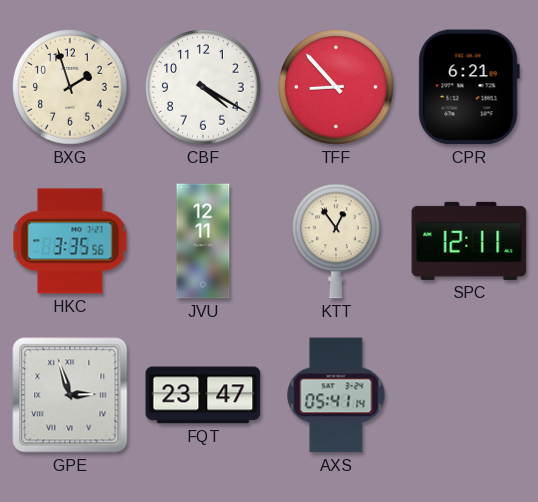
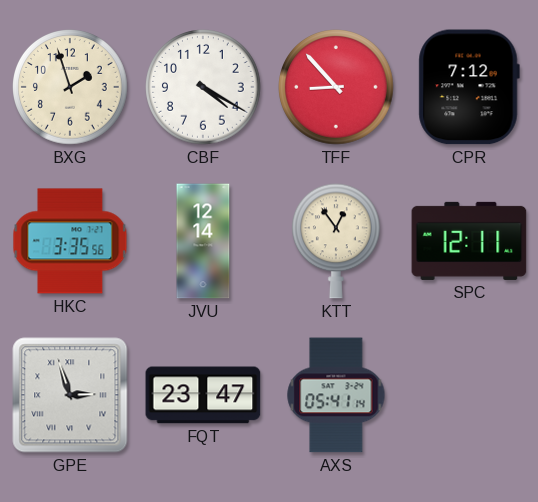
CPR: 6:21 -> 7:12 (469, 87)
JVU: 12:11 -> 12:14 (203, 241)
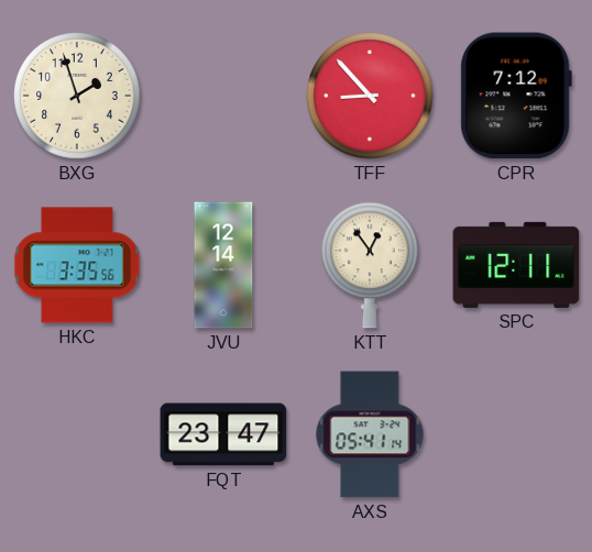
CBF: 4:20 -> none (204, 88)
GPE: 2:57 -> none (70, 395)
